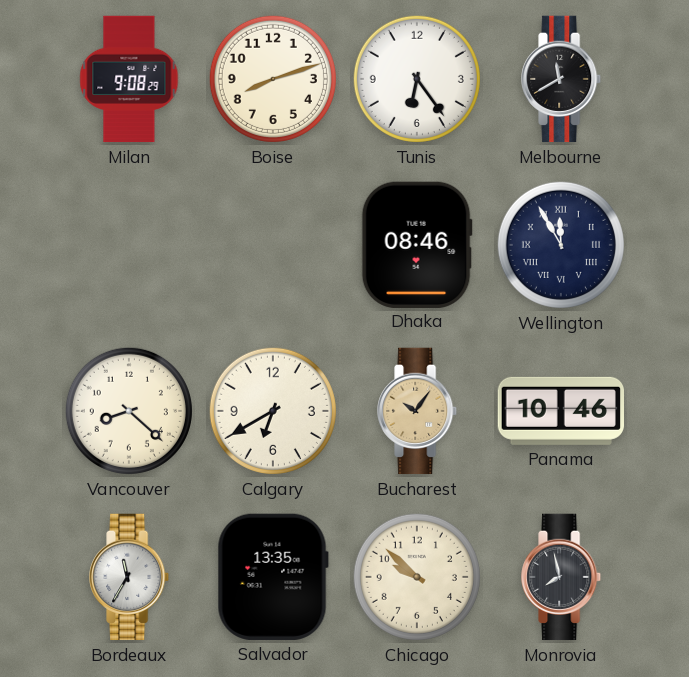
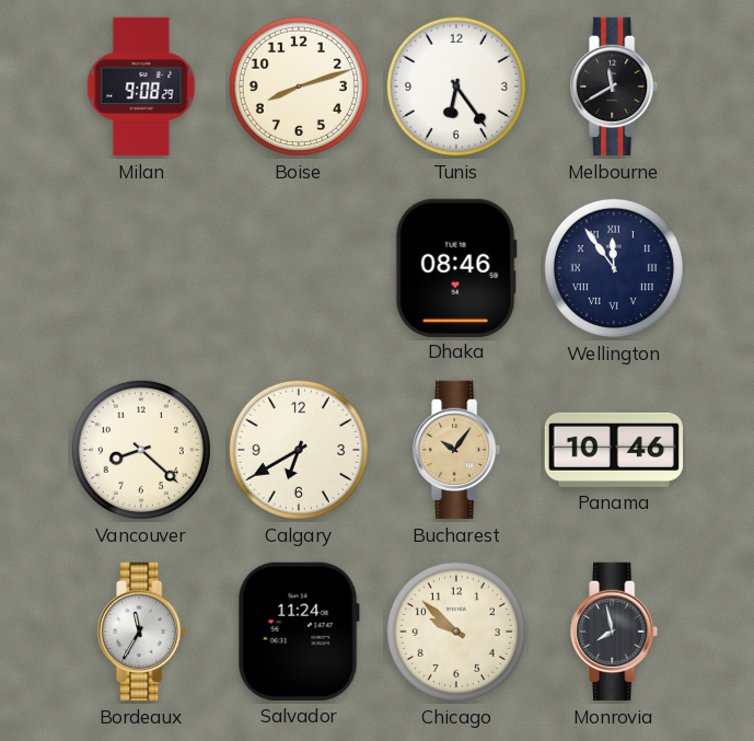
Wellington: 11:55 -> 11:54 (614, 268)
Salvador: 13:35 -> 11:24 (299, 632)
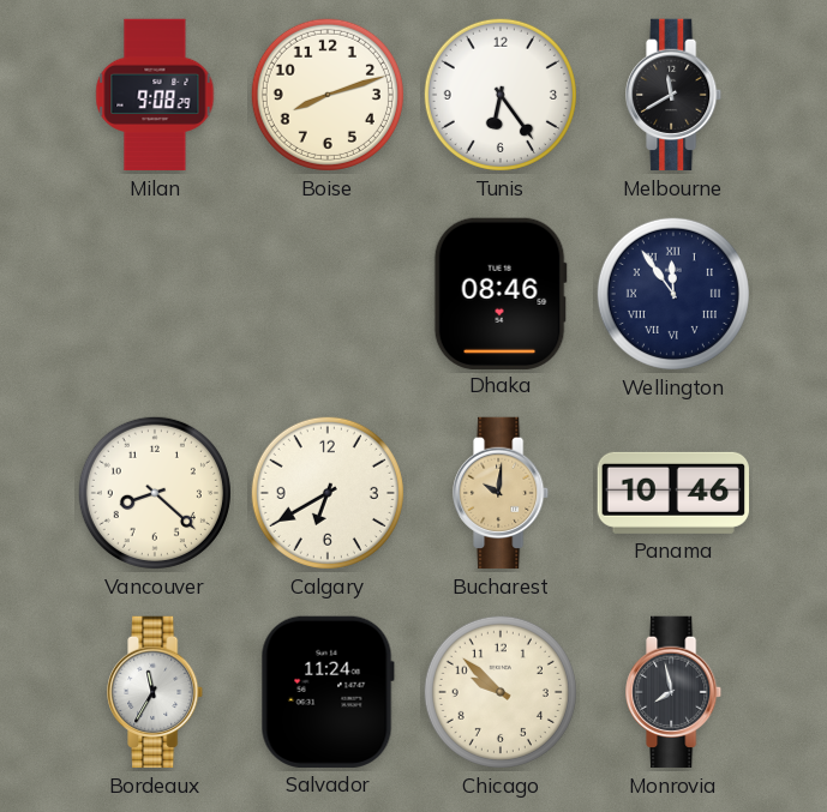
Bucharest: 10:06 -> 10:01 (502, 493)
